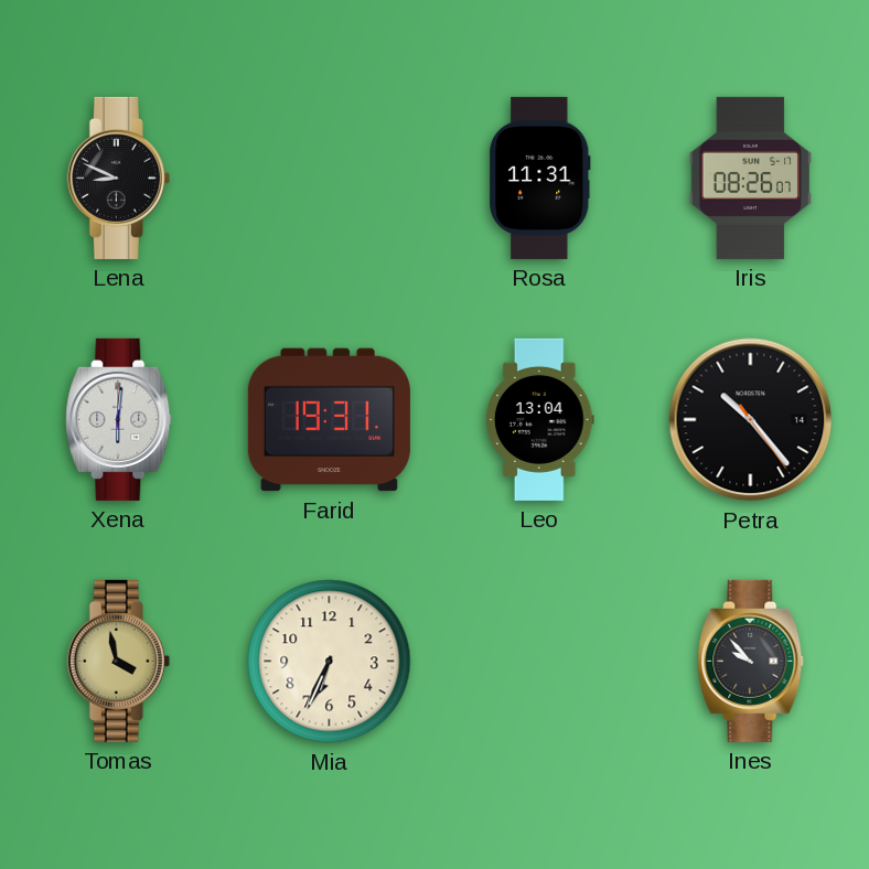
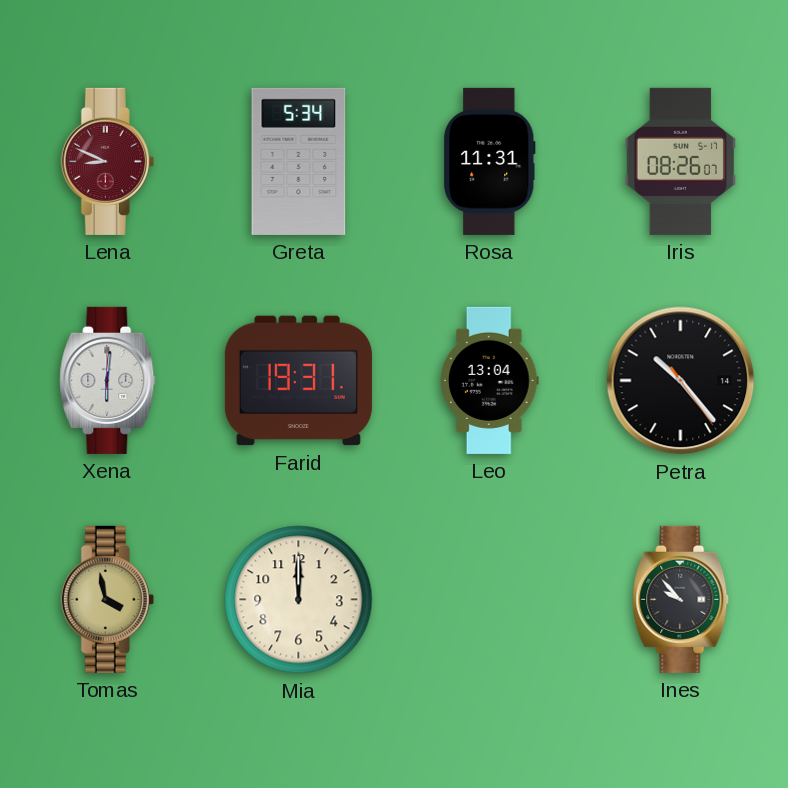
Lena dial: black -> burgundy (107, 161)
Greta: none -> 5:34 (299, 161)
Mia: 6:34 -> 12:00 (299, 600)
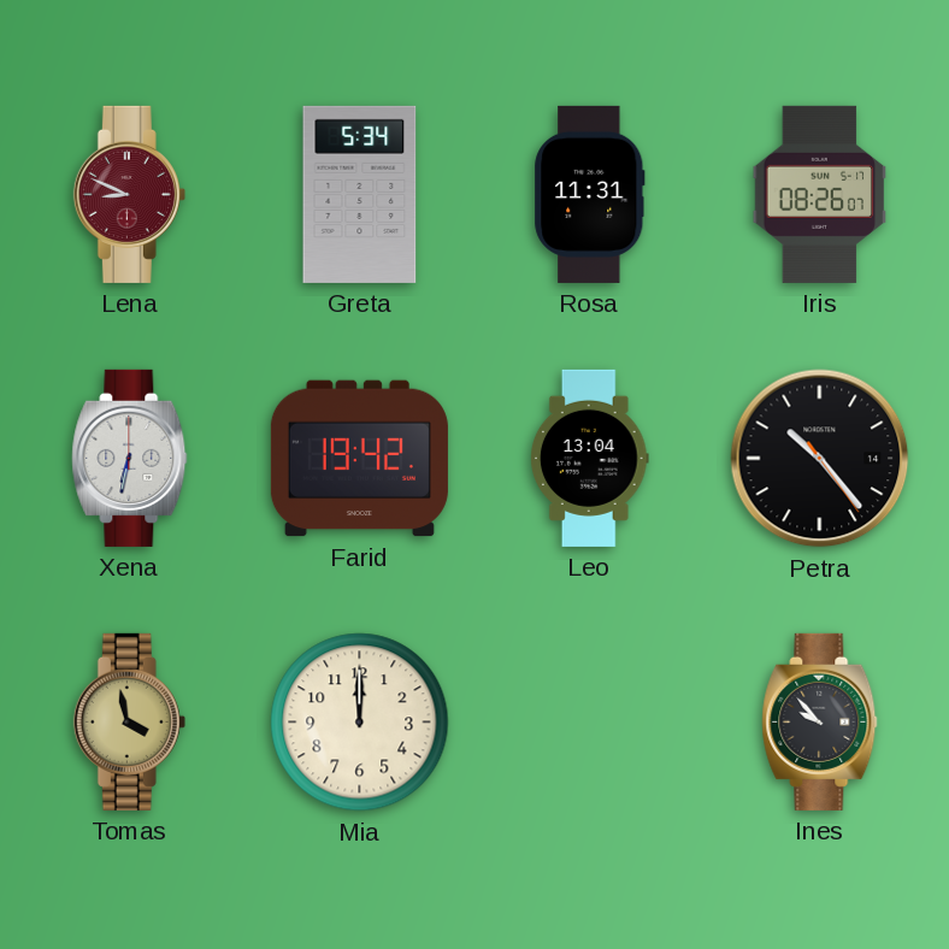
Xena: 6:01 -> 6:32 (130, 458)
Farid: 19:31 -> 19:42 (359, 459)
